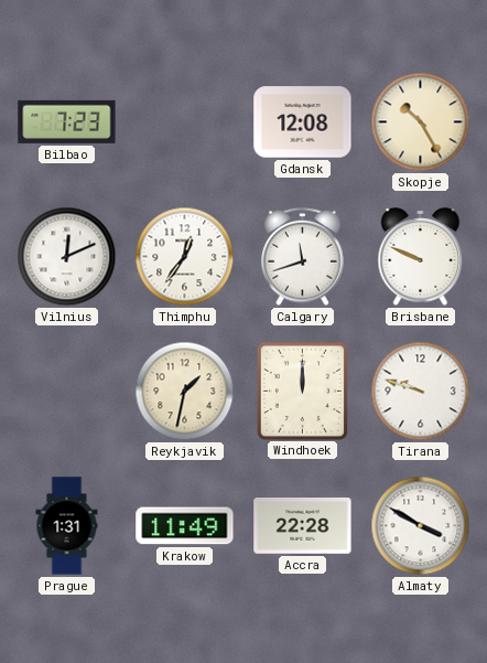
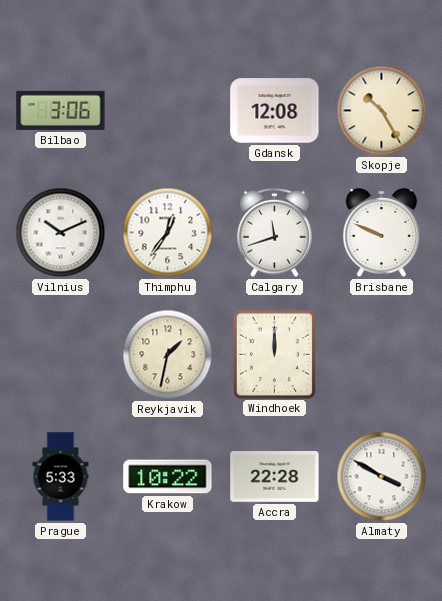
Bilbao: 7:23 -> 3:06 (61, 110)
Vilnius: 12:11 -> 10:11 (61, 233)
Tirana: 9:48 -> none (421, 392)
Prague: 1:31 -> 5:33 (61, 477)
Krakow: 11:49 -> 10:22 (168, 477)
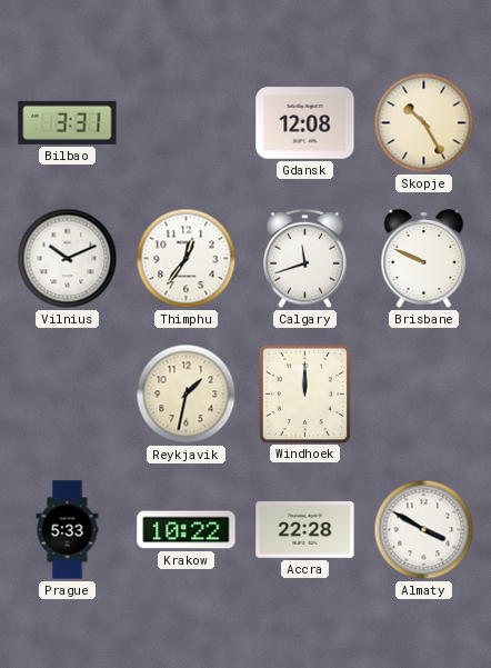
Bilbao: 3:06 -> 3:31 (68, 122)
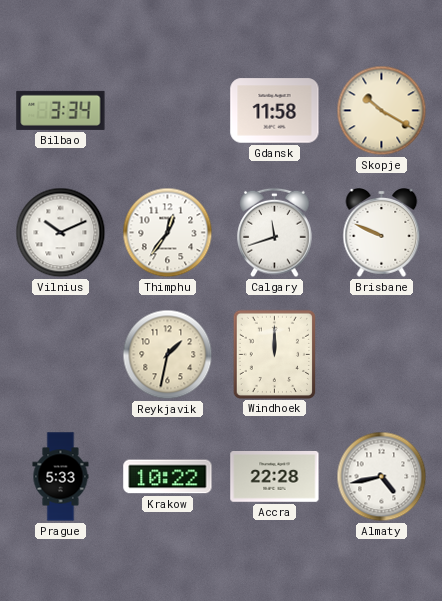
Bilbao: 3:31 -> 3:34 (61, 110)
Gdansk: 12:08 -> 11:58 (275, 111)
Skopje: 10:25 -> 10:20 (382, 111)
Almaty: 3:50 -> 4:43 (382, 477)
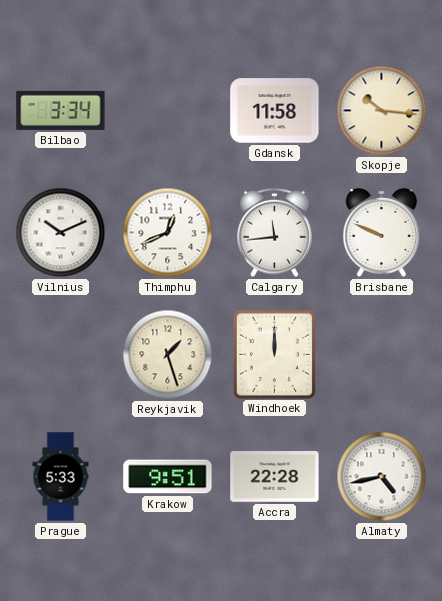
Skopje: 10:20 -> 10:16 (382, 111)
Thimphu: 12:36 -> 12:41 (168, 233)
Calgary: 11:42 -> 11:44 (275, 233)
Reykjavik: 1:32 -> 1:27 (168, 355)
Krakow: 10:22 -> 9:51 (168, 477)
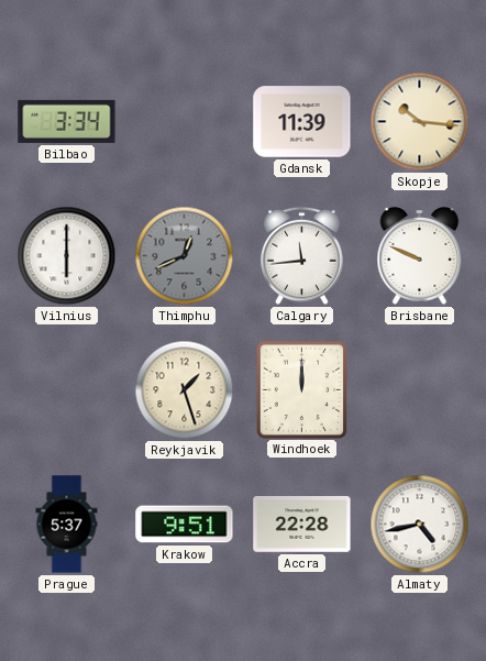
Gdansk: 11:58 -> 11:39 (302, 122)
Vilnius: 10:11 -> 6:00 (67, 256)
Thimphu dial: white -> grey (185, 256)
Prague: 5:33 -> 5:37 (67, 525)
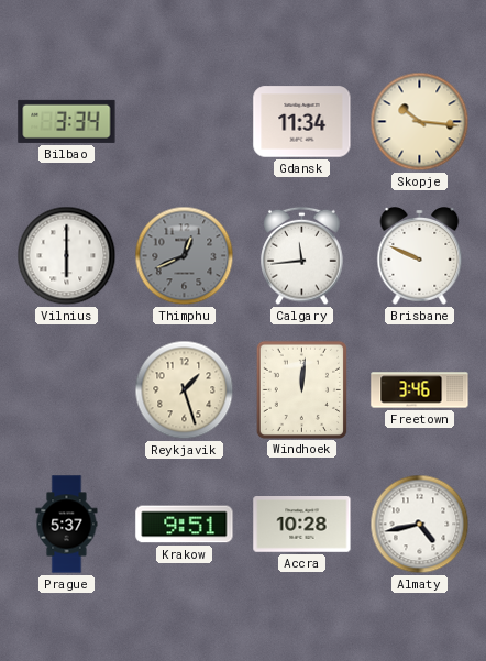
Gdansk: 11:39 -> 11:34 (302, 122)
Windhoek: 12:00 -> 12:01 (301, 389)
Freetown: none -> 3:46 (420, 390)
Accra: 22:28 -> 10:28 (302, 525)
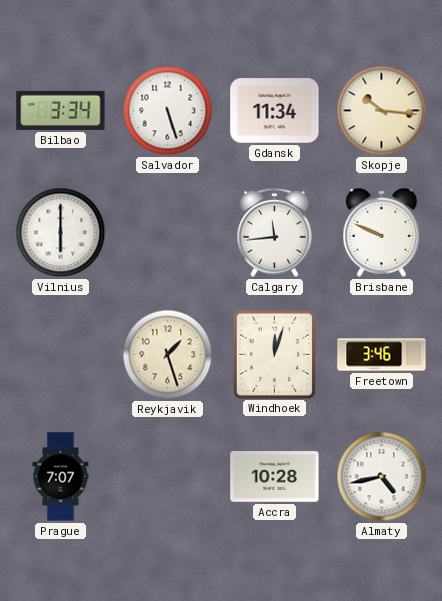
Salvador: none -> 5:27 (168, 111)
Thimphu: 12:41 -> none (185, 256)
Windhoek: 12:01 -> 12:03 (274, 354)
Prague: 5:37 -> 7:07 (61, 477)
Krakow: 9:51 -> none (185, 525)
